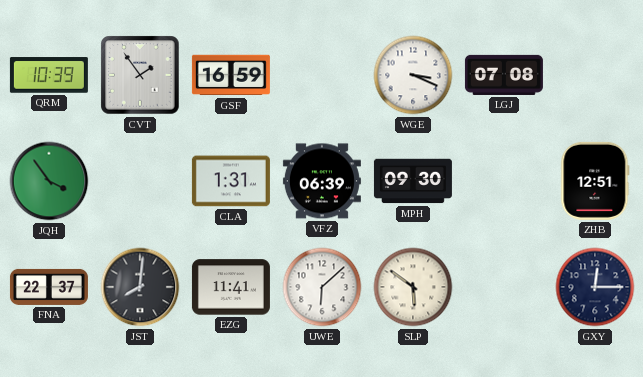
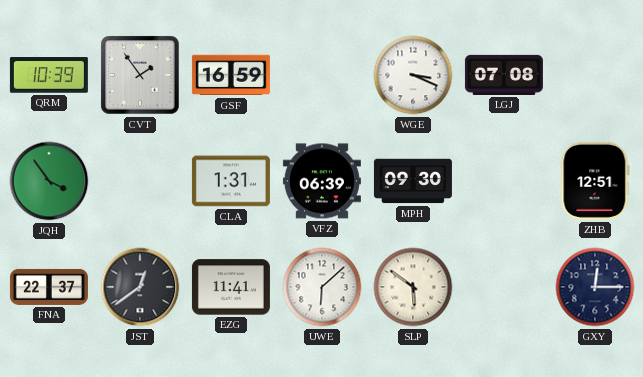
JST: 8:01 -> 12:39 (140, 287)
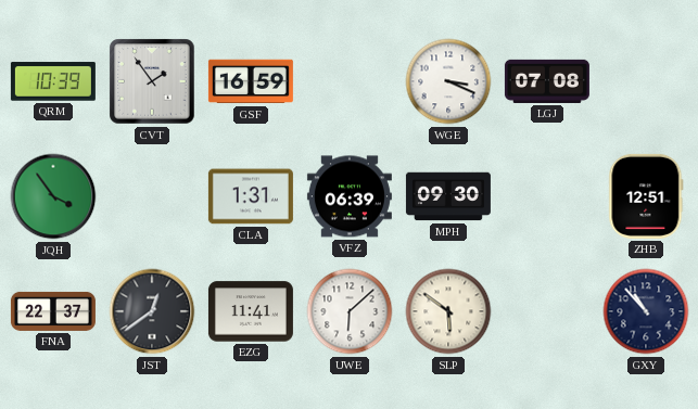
GXY: 12:15 -> 10:53 (646, 311)
